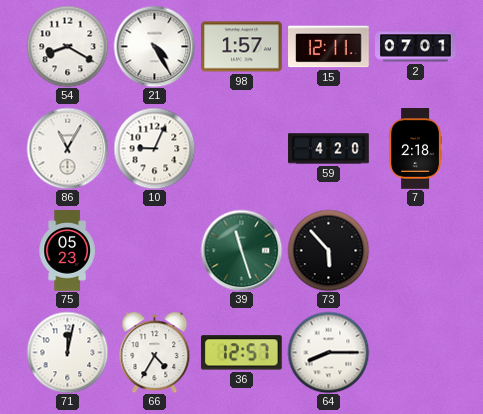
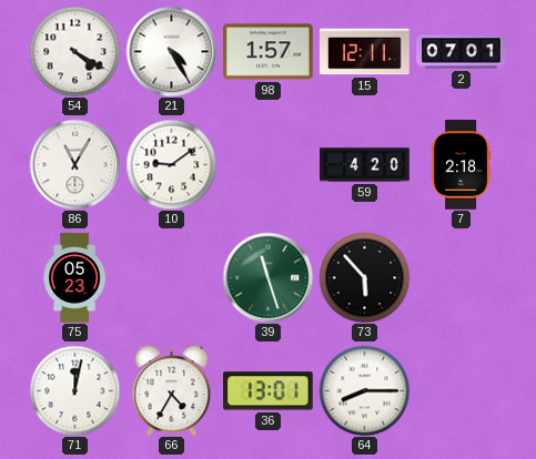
54: 8:20 -> 4:20 (74, 51)
10: 9:04 -> 9:09 (171, 164)
36: 12:57 -> 13:01 (267, 391)
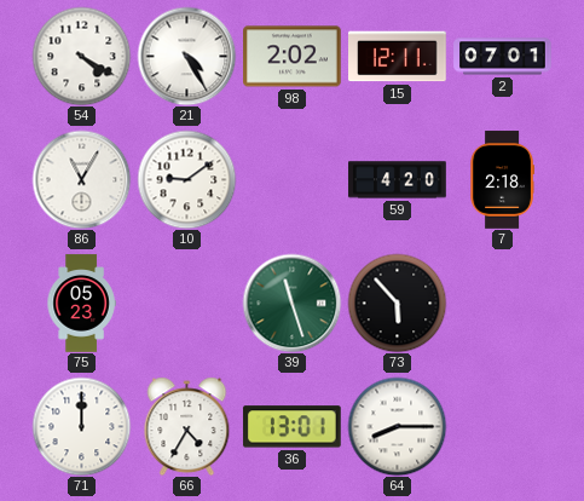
98: 1:57 -> 2:02 (293, 57)
71: 12:02 -> 12:00 (81, 426)
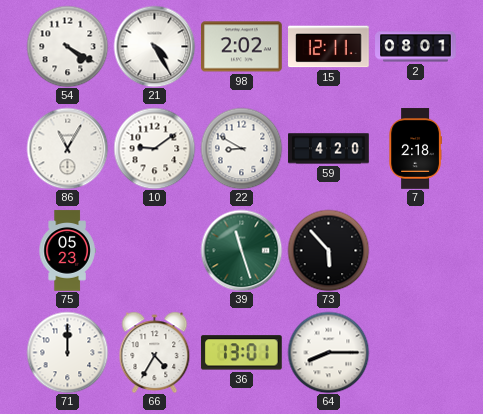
2: 07:01 -> 08:01 (416, 47)
22: none -> 8:50 (241, 148)
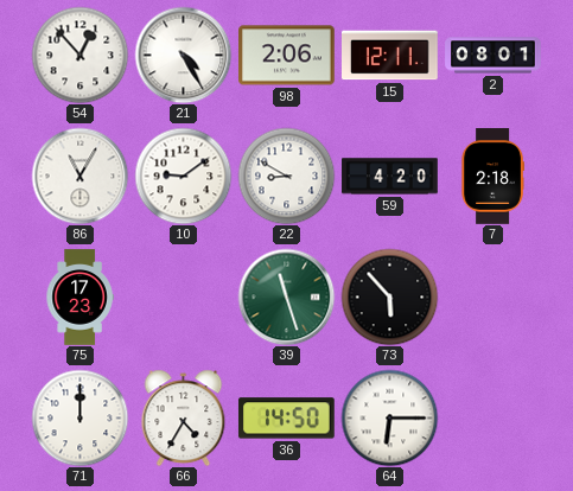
54: 4:20 -> 12:53 (79, 55)
98: 2:02 -> 2:06 (287, 56)
75: 05:23 -> 17:23 (79, 298)
36: 13:01 -> 14:50 (286, 419)
64: 8:15 -> 6:15 (389, 417)
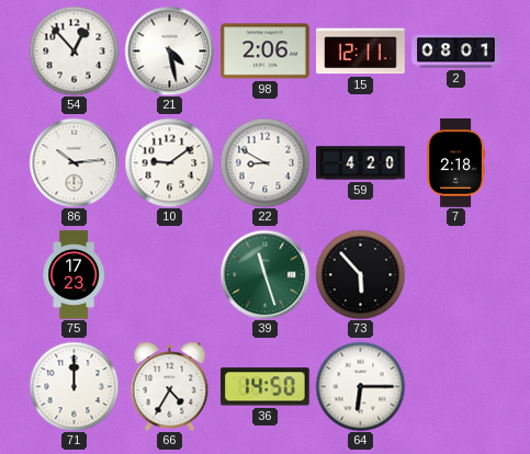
21: 4:25 -> 4:28 (169, 50)
86: 11:05 -> 10:14 (74, 162)
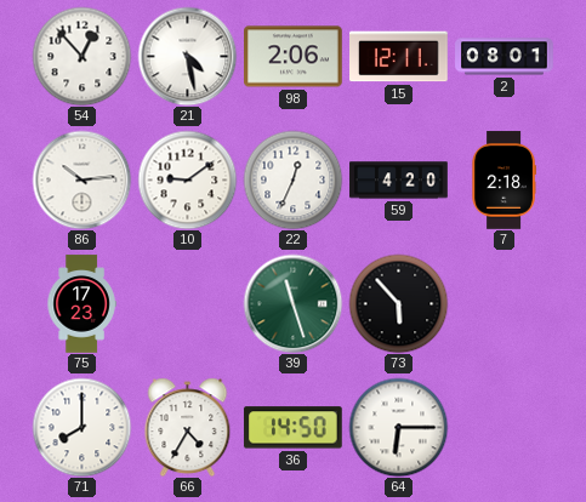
22: 8:50 -> 12:34 (292, 179)
71: 12:00 -> 8:00 (81, 427)
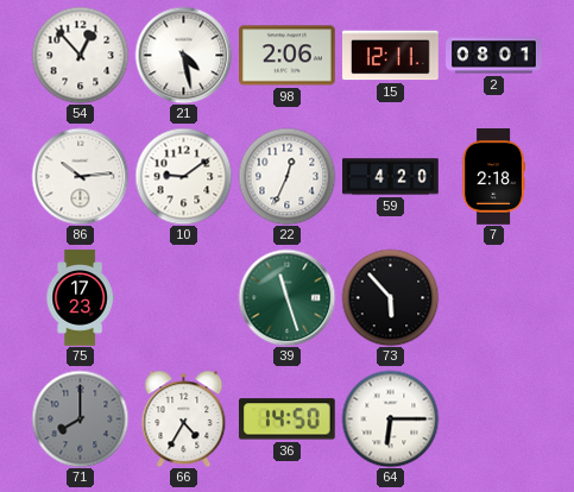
71 dial: white -> grey (80, 418)
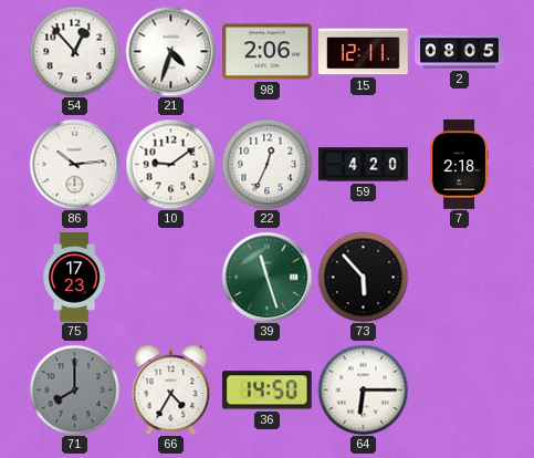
21: 4:28 -> 4:33 (170, 51)
2: 08:01 -> 08:05 (460, 52)
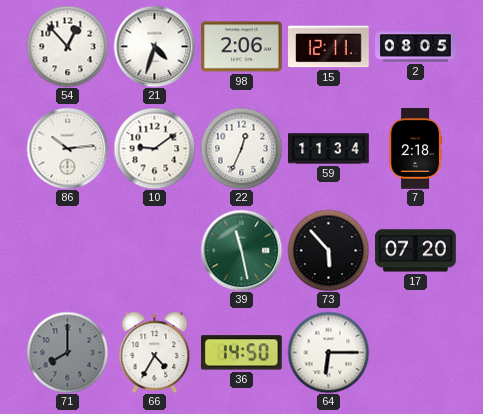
59: 4:20 -> 11:34 (329, 149)
75: 17:23 -> none (74, 278)
39: 11:27 -> 11:28 (241, 250)
17: none -> 07:20 (416, 251)
